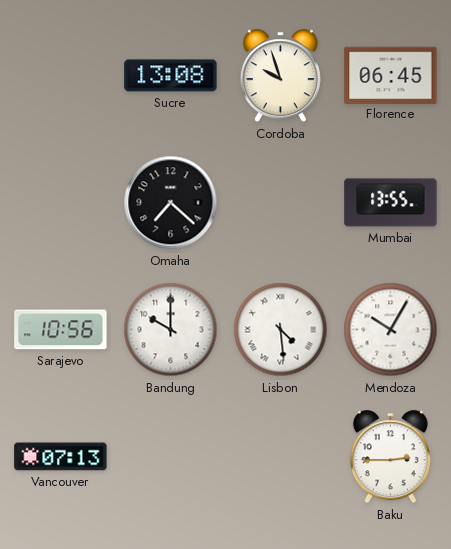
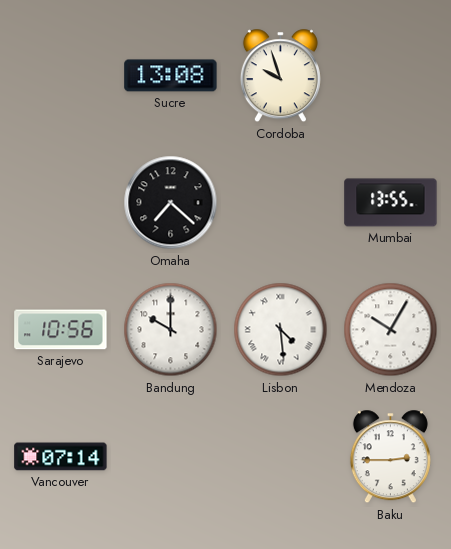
Florence: 06:45 -> none (391, 75)
Vancouver: 07:13 -> 07:14 (61, 457)
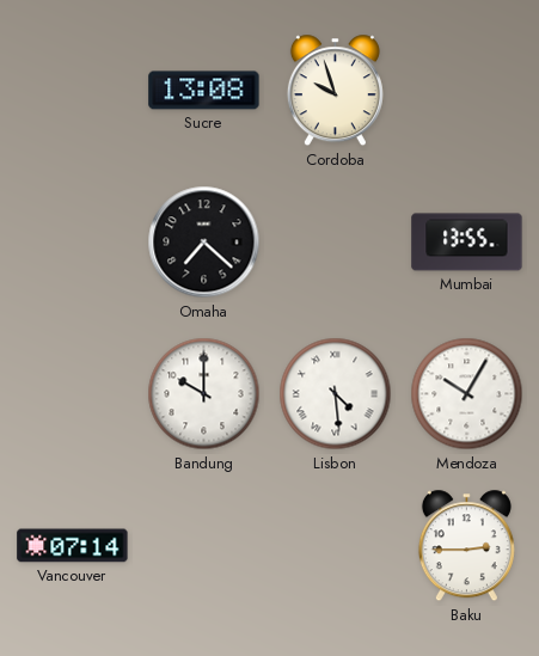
Sarajevo: 10:56 -> none (61, 330)
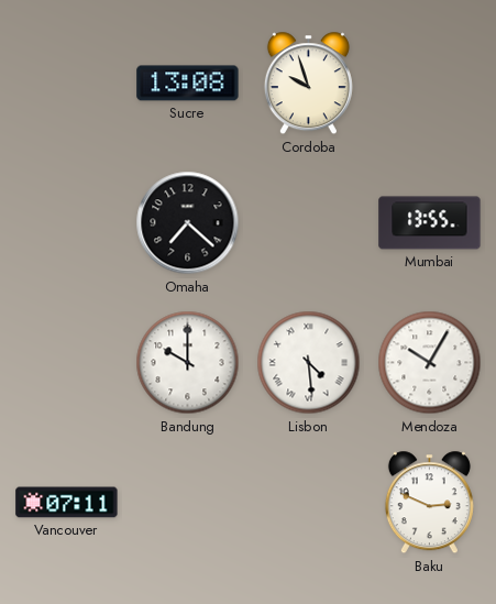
Vancouver: 07:14 -> 07:11 (67, 503)
Baku: 2:45 -> 2:49 (429, 503)
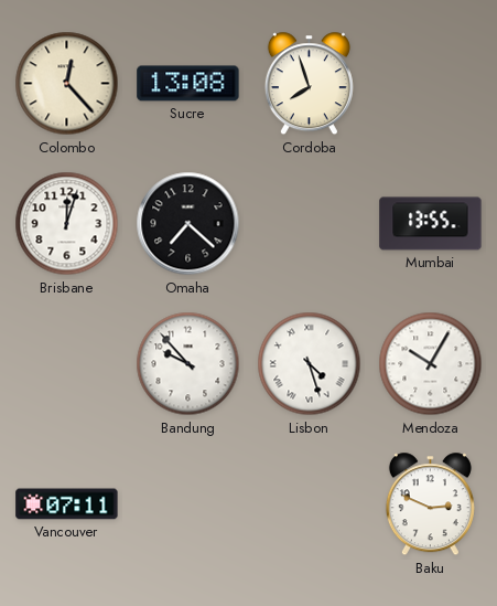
Colombo: none -> 12:23 (67, 84)
Cordoba: 9:57 -> 7:57 (309, 84)
Brisbane: none -> 12:03 (67, 224)
Bandung: 10:00 -> 9:53 (188, 364)
Lisbon: 4:29 -> 4:27 (310, 364)
